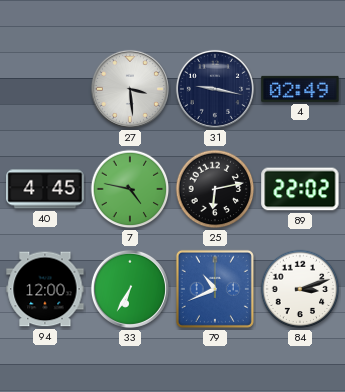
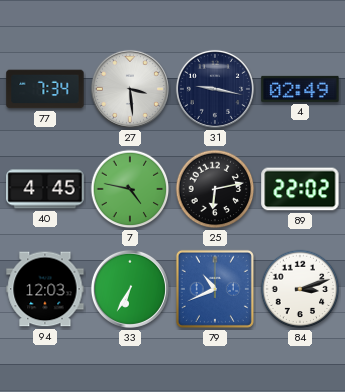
77: none -> 7:34 (45, 89)
94: 12:00 -> 12:03 (45, 289)
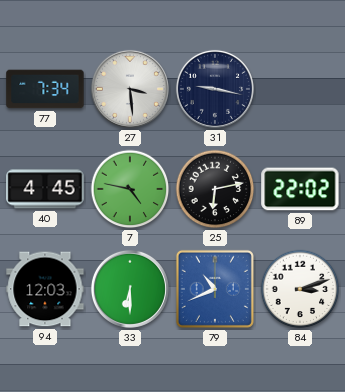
4: 02:49 -> none (300, 89)
33: 6:35 -> 6:30 (130, 289)
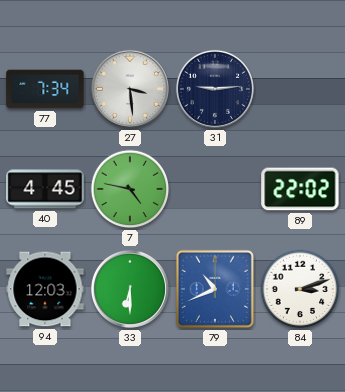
31: 9:17 -> 9:14 (215, 89)
25: 6:13 -> none (215, 189)
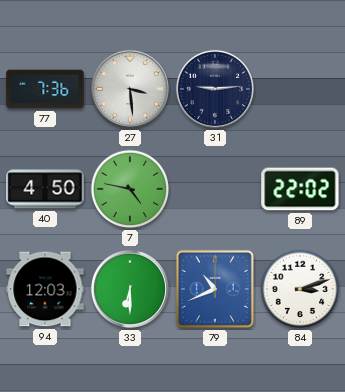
77: 7:34 -> 7:36 (45, 89)
40: 4:45 -> 4:50 (45, 189)
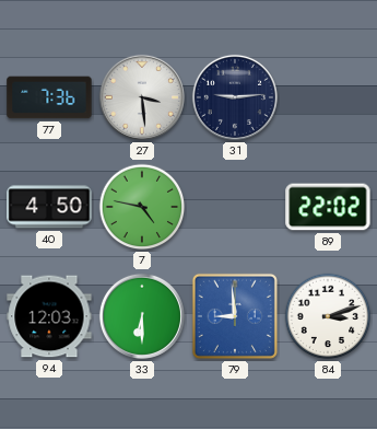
79: 10:41 -> 8:59 (235, 316)
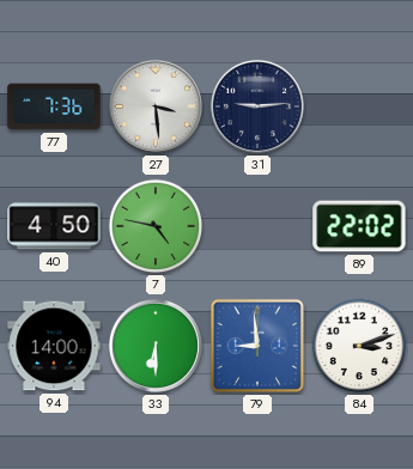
94: 12:03 -> 14:00 (54, 346)
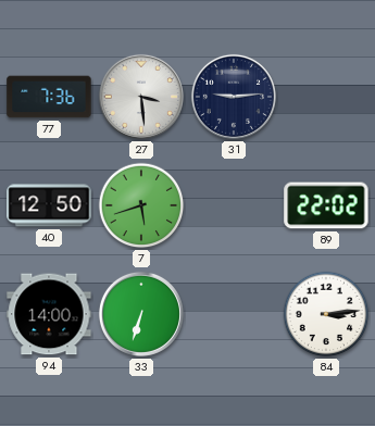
40: 4:50 -> 12:50 (49, 205)
7: 4:47 -> 5:42 (141, 205)
33: 6:30 -> 6:33 (141, 314)
79: 8:59 -> none (257, 346)
84: 3:12 -> 3:14 (326, 314)
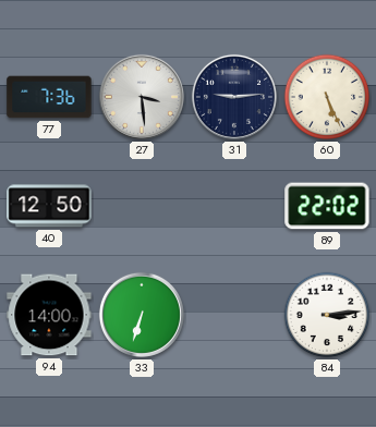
60: none -> 5:26 (327, 97)
7: 5:42 -> none (141, 205)
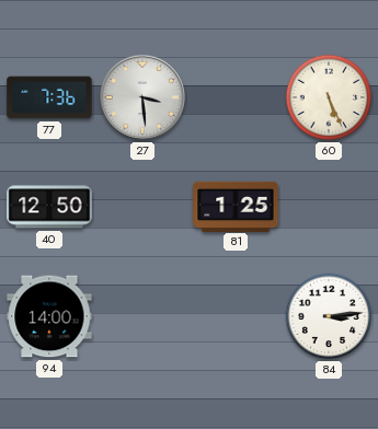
31: 9:14 -> none (234, 97)
81: none -> 1:25 (236, 206)
89: 22:02 -> none (327, 206)
33: 6:33 -> none (142, 315)
